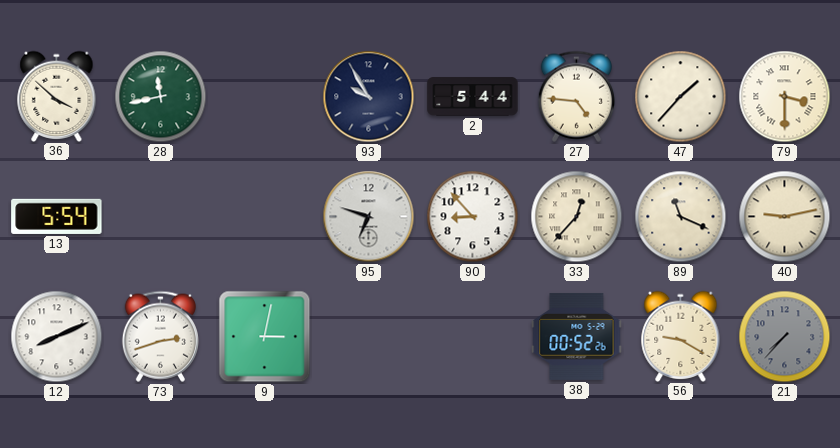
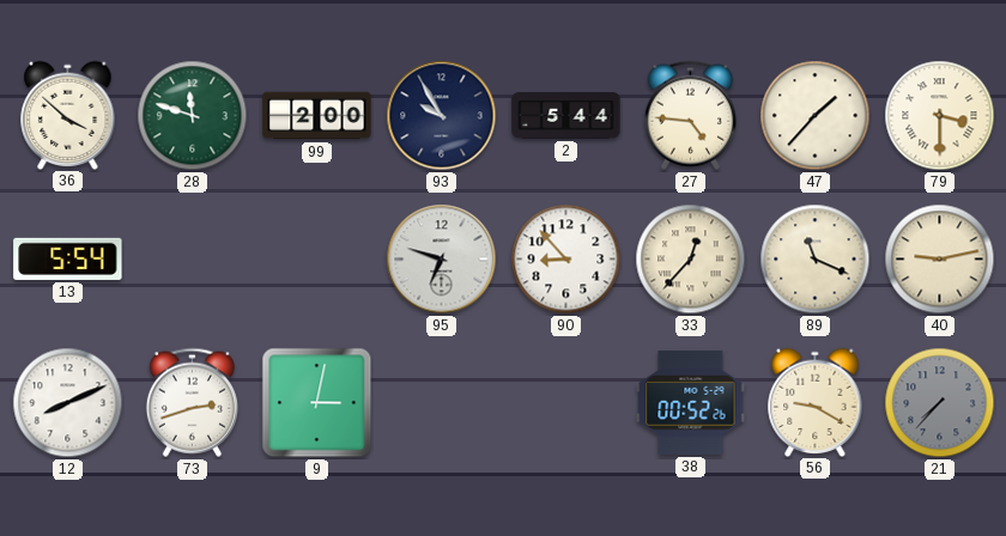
28: 11:43 -> 11:48 (193, 116)
99: none -> 2:00 (317, 116)
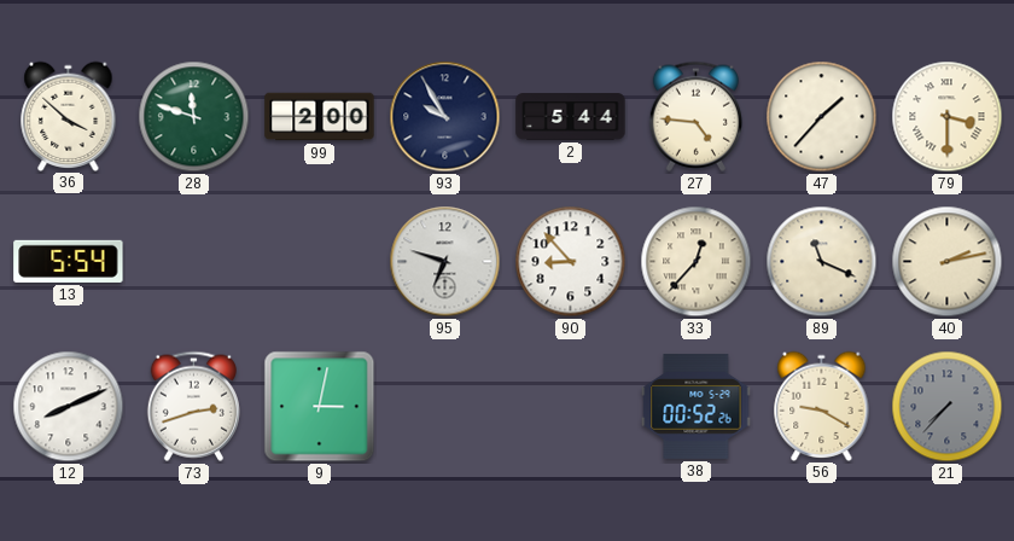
40: 9:13 -> 2:13 (948, 262)
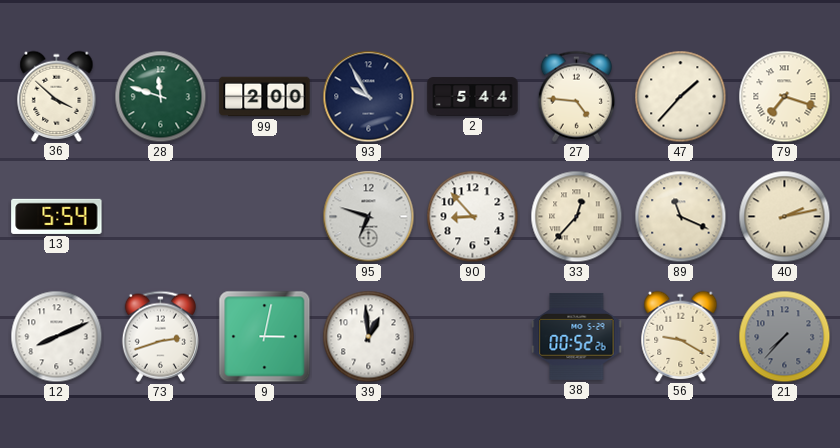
79: 3:30 -> 7:18 (785, 97)
39: none -> 12:59 (369, 337)
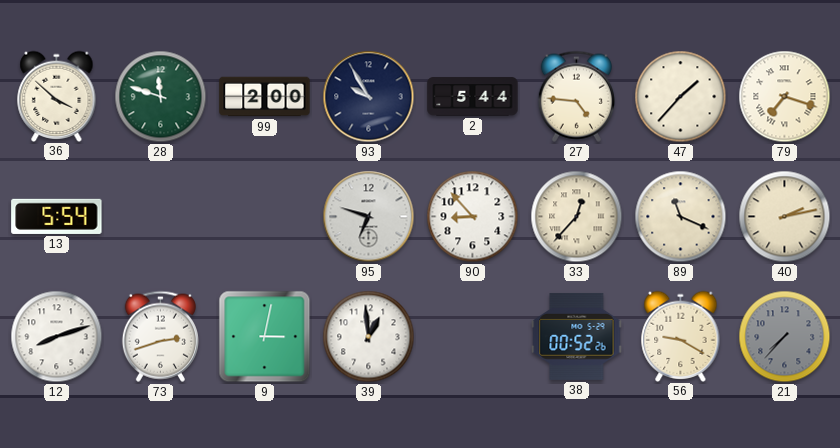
12: 8:11 -> 8:12 (57, 337)
